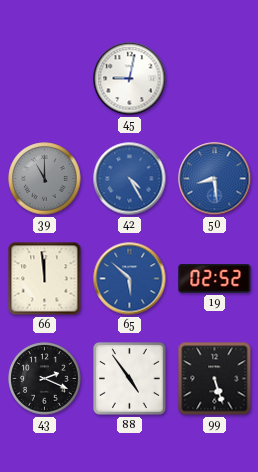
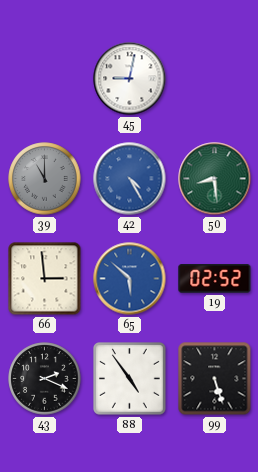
50 dial: blue -> green (215, 179)
66: 11:59 -> 2:59 (45, 279)
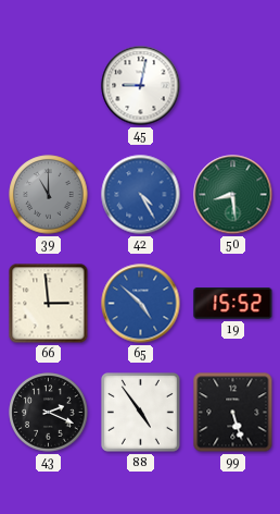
65: 5:52 -> 4:52 (141, 304)
19: 02:52 -> 15:52 (233, 304)
